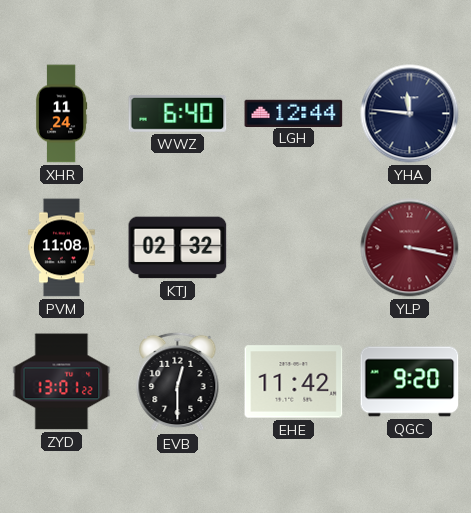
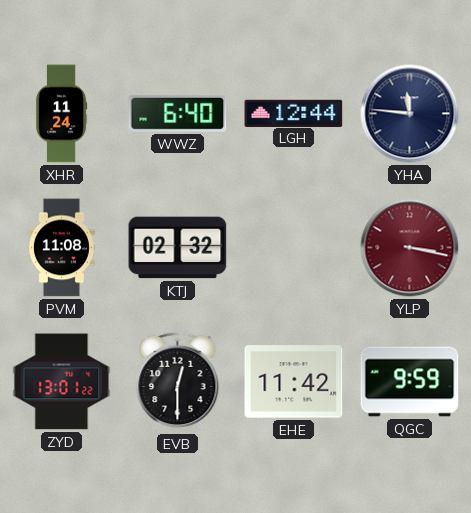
QGC: 9:20 -> 9:59 (410, 382)
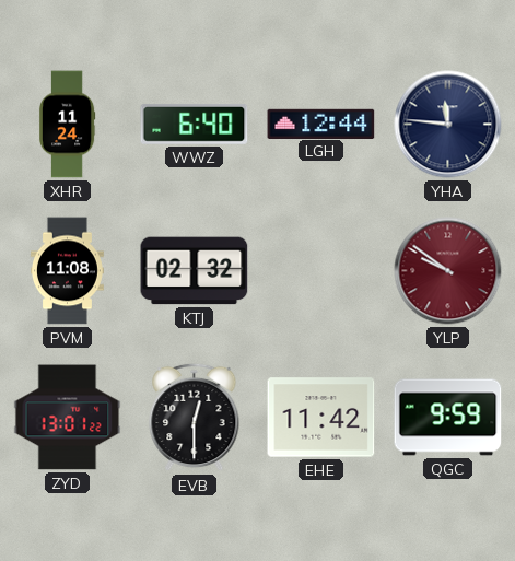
YLP: 3:17 -> 9:51 (448, 271)
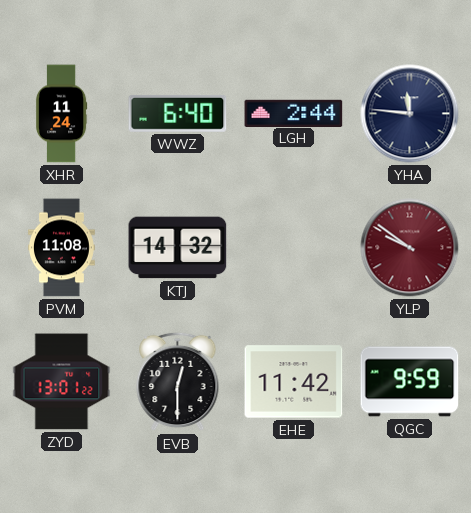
LGH: 12:44 -> 2:44 (294, 113)
KTJ: 02:32 -> 14:32 (178, 248)
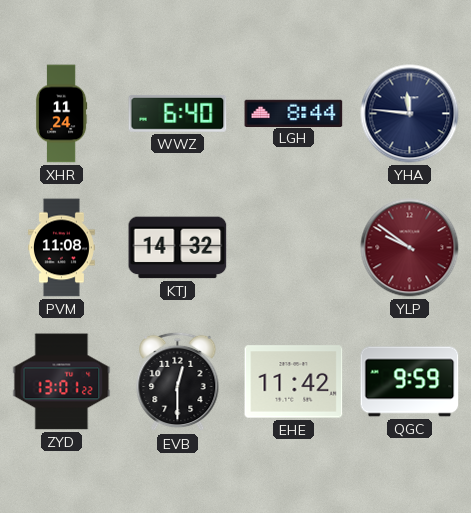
LGH: 2:44 -> 8:44 (294, 113)
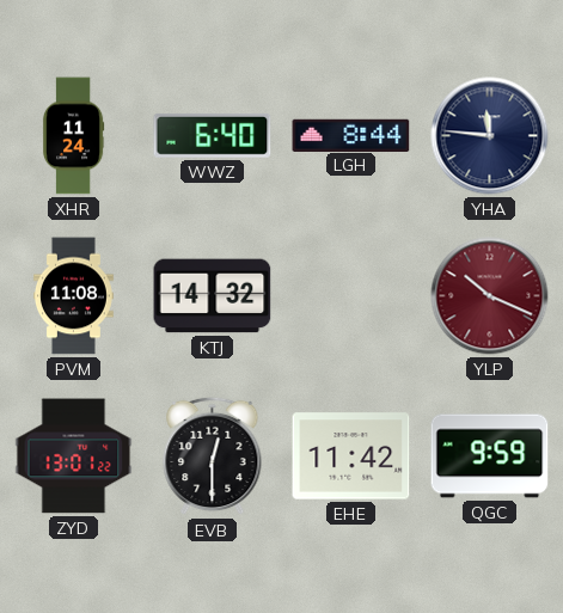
YLP: 9:51 -> 10:19 (490, 296)
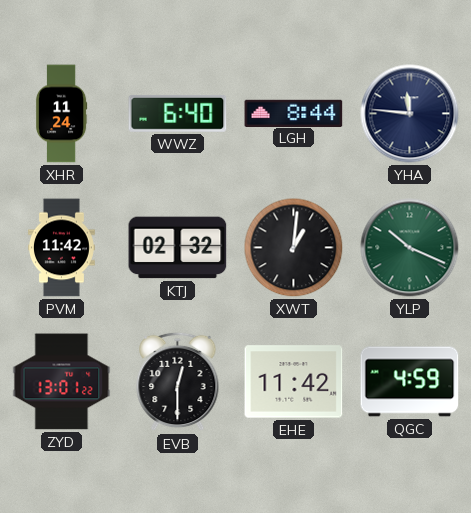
PVM: 11:08 -> 11:42 (61, 248)
KTJ: 14:32 -> 02:32 (178, 248)
XWT: none -> 1:01 (294, 248)
YLP dial: burgundy -> green (410, 248)
QGC: 9:59 -> 4:59 (410, 382)
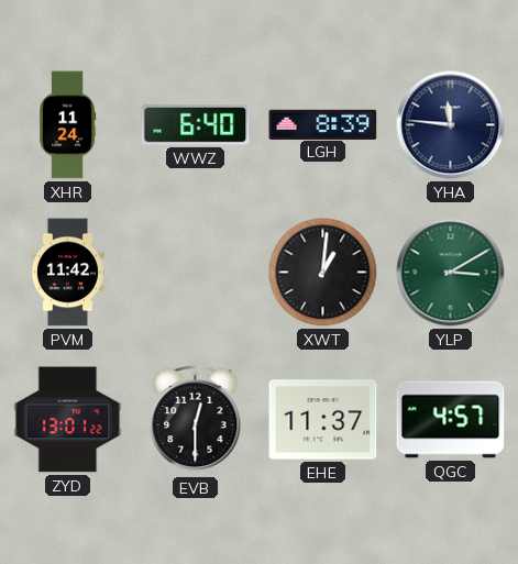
LGH: 8:44 -> 8:39 (323, 124)
KTJ: 02:32 -> none (178, 248)
YLP: 10:19 -> 3:10 (451, 273)
EHE: 11:42 -> 11:37 (323, 420)
QGC: 4:59 -> 4:57 (451, 420)
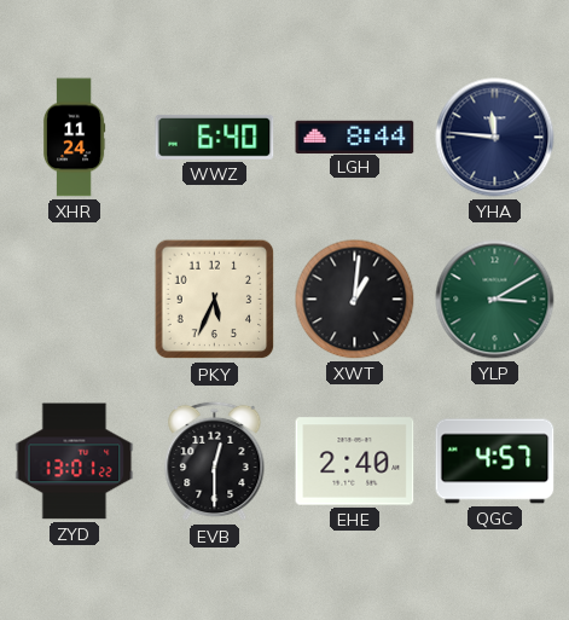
LGH: 8:39 -> 8:44 (355, 137)
PVM: 11:42 -> none (67, 273)
PKY: none -> 5:34 (215, 300)
EHE: 11:37 -> 2:40 (355, 462)
